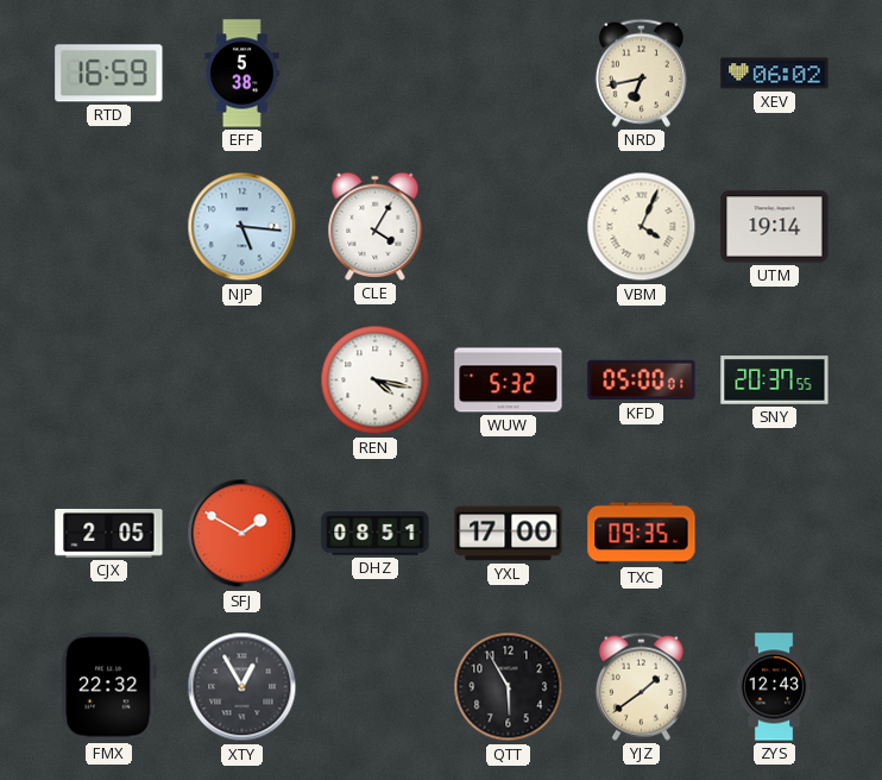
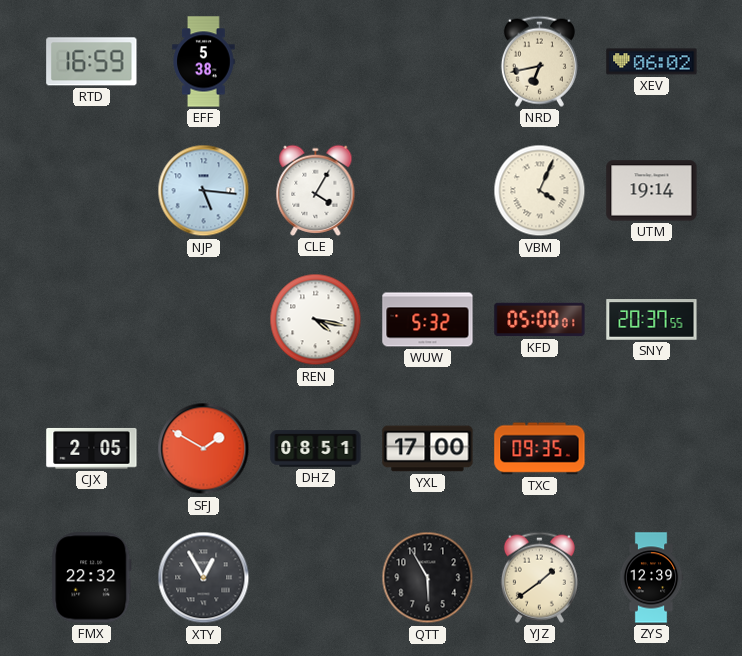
ZYS: 12:43 -> 12:39 (651, 578)
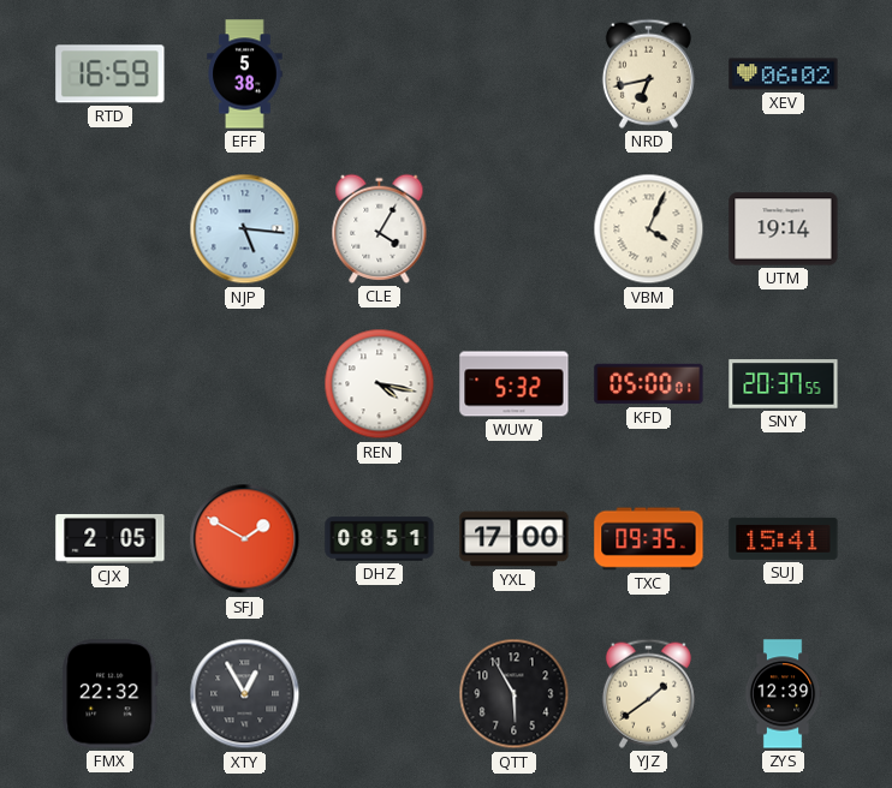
SUJ: none -> 15:41 (784, 538)
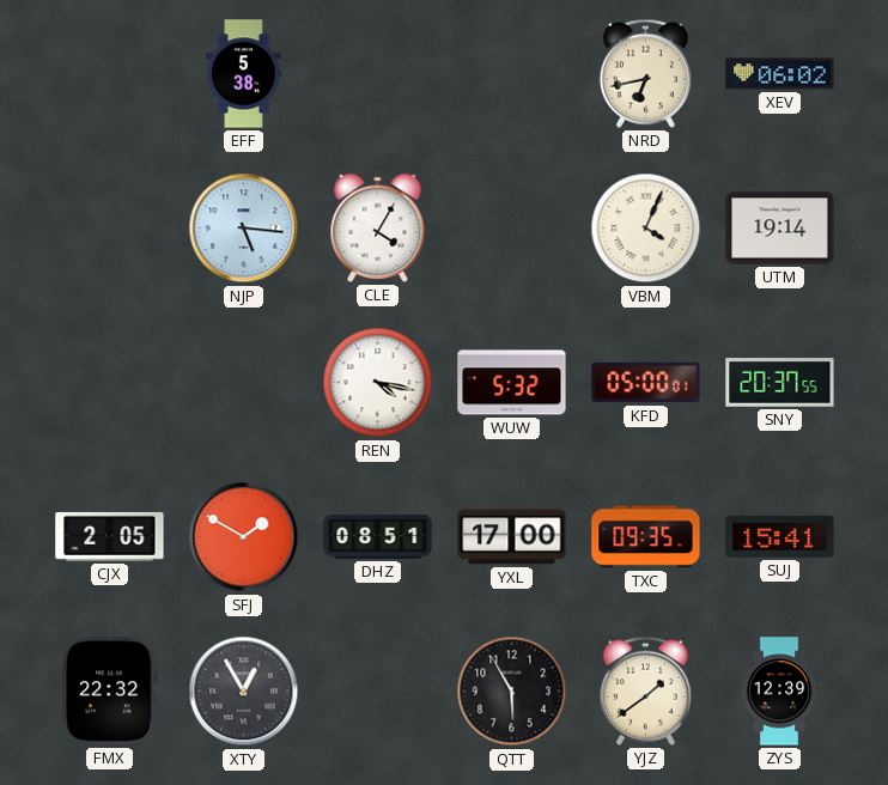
RTD: 16:59 -> none (111, 74)
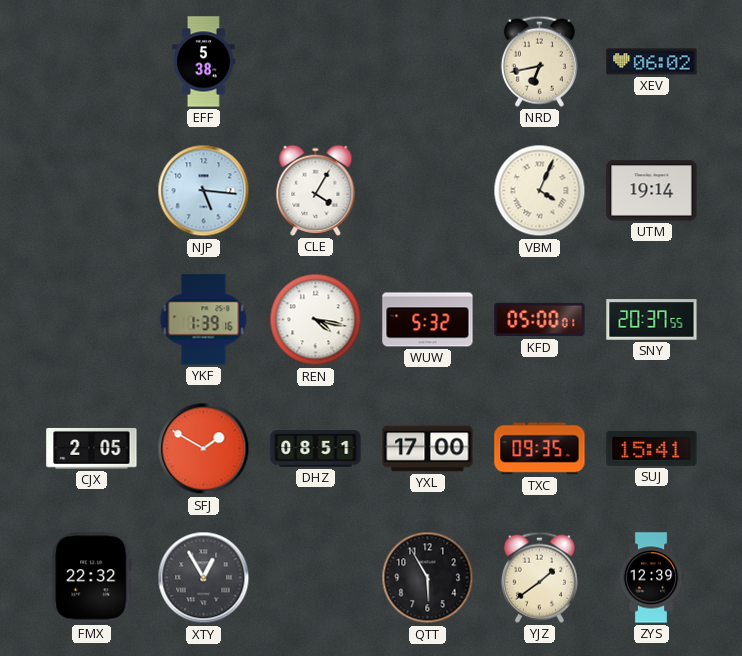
YKF: none -> 1:39 (204, 320)
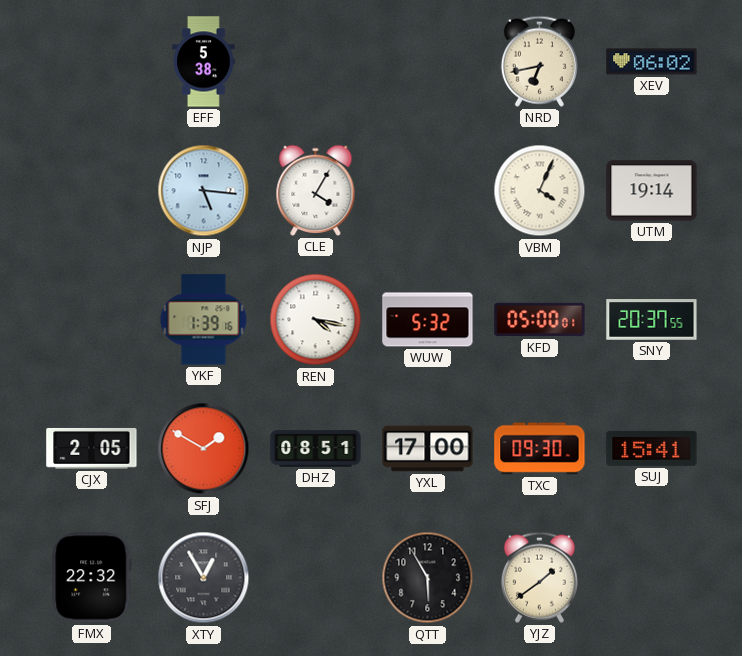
TXC: 09:35 -> 09:30 (540, 449)
ZYS: 12:39 -> none (651, 578)
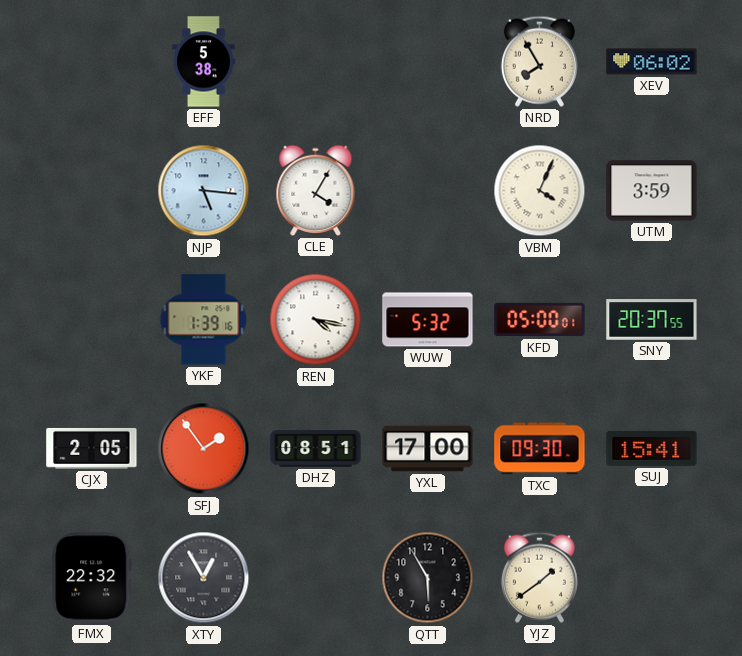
NRD: 6:43 -> 7:55 (539, 61)
UTM: 19:14 -> 3:59 (652, 191)
SFJ: 1:50 -> 1:54 (204, 449)
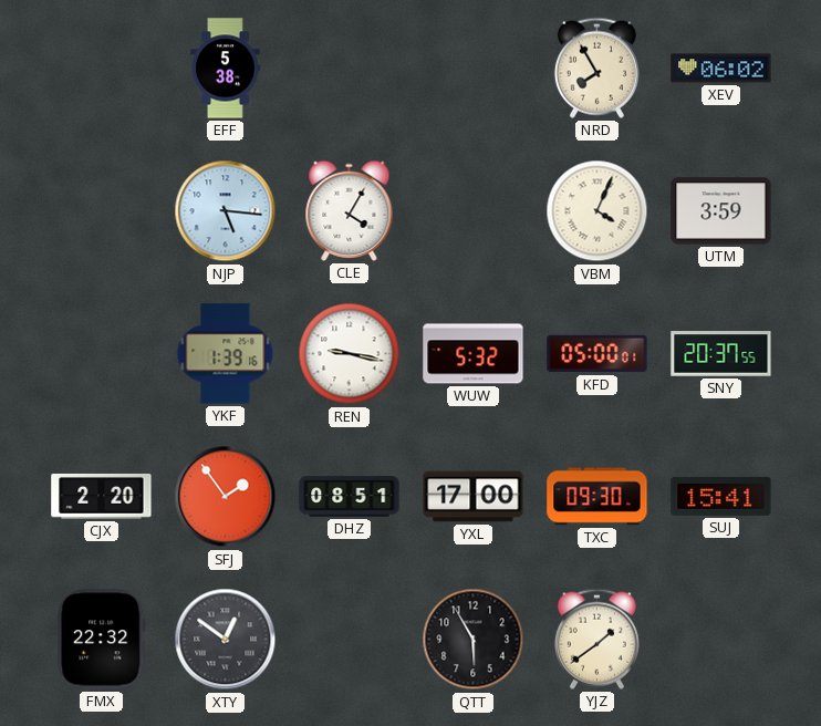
REN: 4:17 -> 9:17 (350, 354)
CJX: 2:05 -> 2:20 (102, 496)
XTY: 12:55 -> 12:51 (226, 640)
